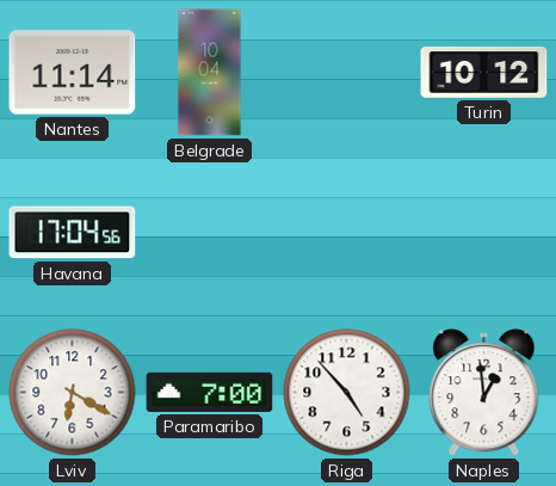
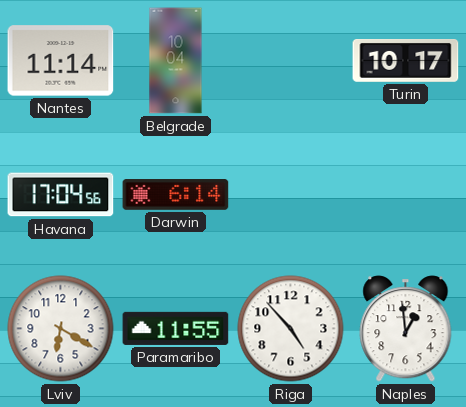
Turin: 10:12 -> 10:17 (406, 61)
Darwin: none -> 6:14 (176, 195)
Paramaribo: 7:00 -> 11:55 (176, 328)
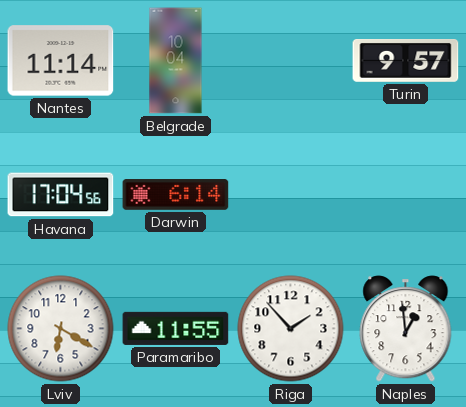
Turin: 10:17 -> 9:57 (406, 61)
Riga: 4:53 -> 1:53 (291, 329)
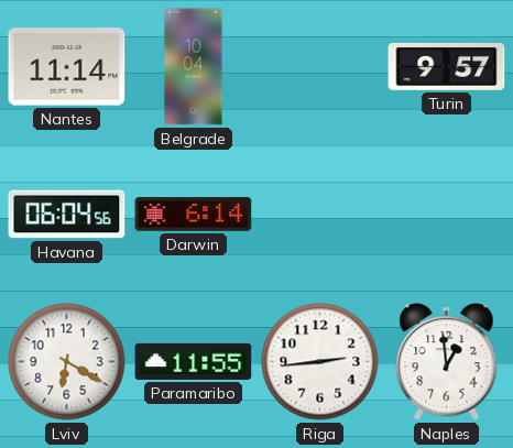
Havana: 17:04 -> 06:04 (67, 215)
Riga: 1:53 -> 2:44 (320, 362)
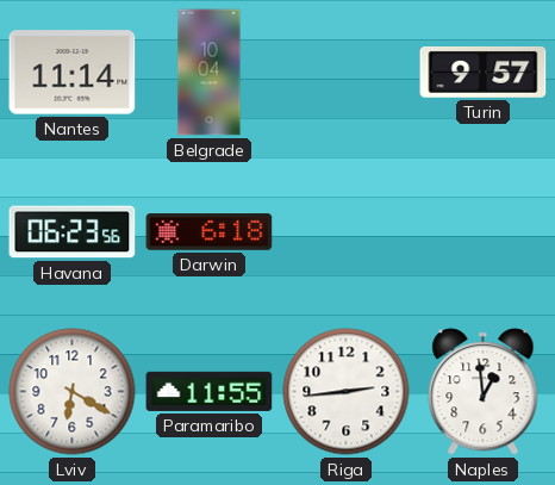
Havana: 06:04 -> 06:23 (73, 232)
Darwin: 6:14 -> 6:18 (210, 232)
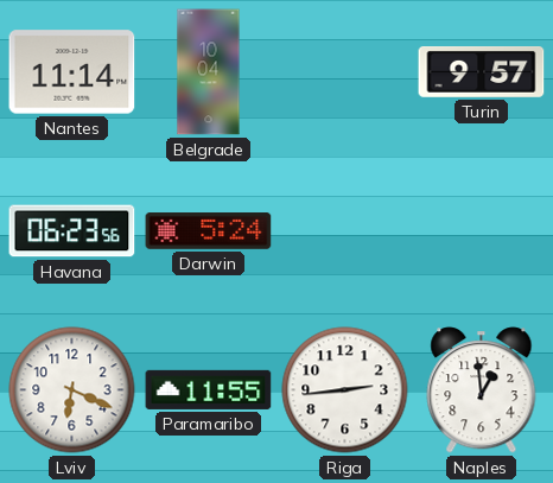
Darwin: 6:18 -> 5:24 (209, 231)
Lviv: 6:20 -> 6:19 (72, 390)
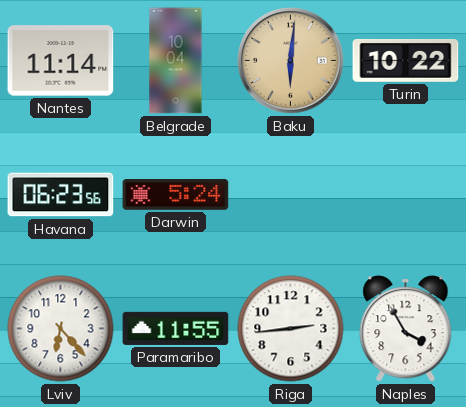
Baku: none -> 6:01 (291, 61)
Turin: 9:57 -> 10:22 (406, 61)
Lviv: 6:19 -> 6:23 (61, 329)
Naples: 12:59 -> 3:55 (406, 329)
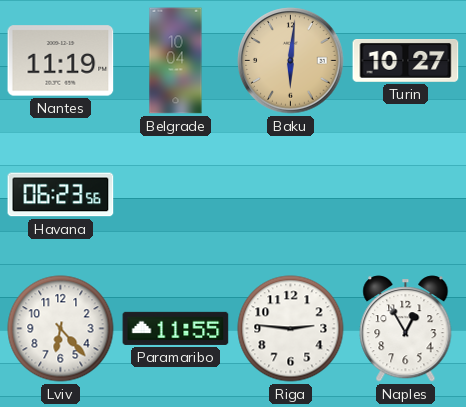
Nantes: 11:14 -> 11:19 (61, 61)
Turin: 10:22 -> 10:27 (406, 61)
Darwin: 5:24 -> none (176, 195)
Riga: 2:44 -> 2:46 (291, 329)
Naples: 3:55 -> 12:55 (406, 329)
